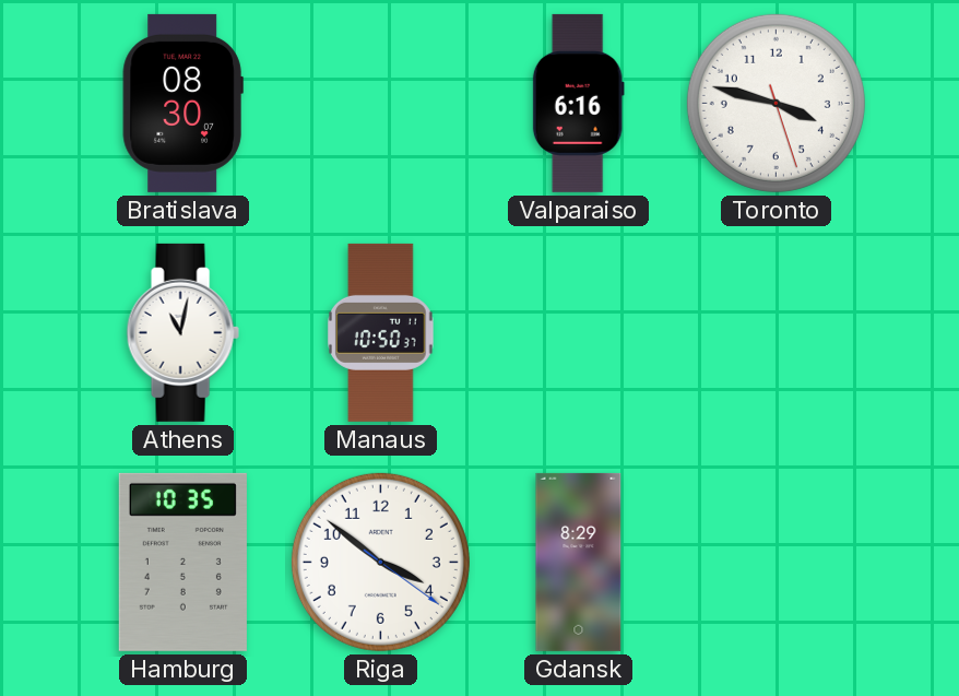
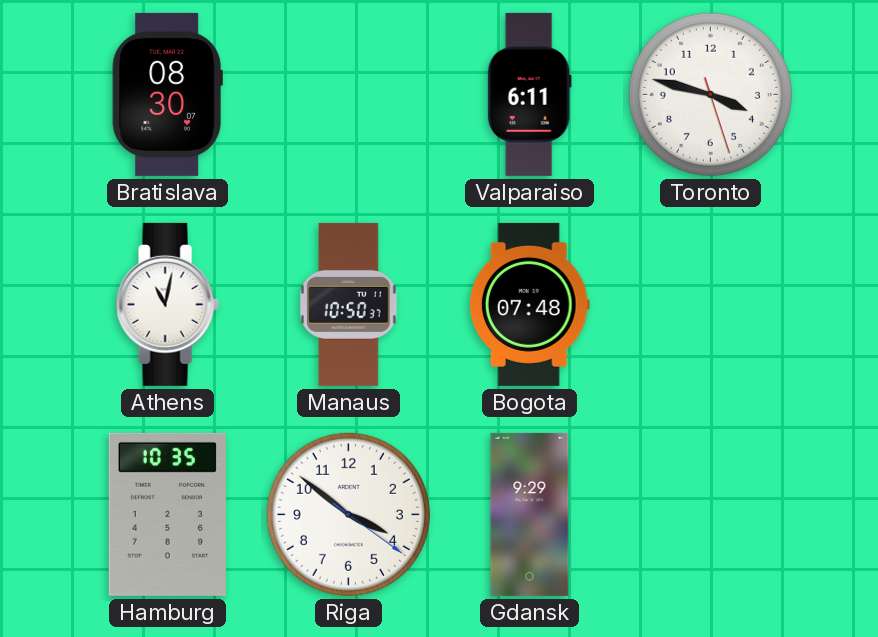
Valparaiso: 6:16 -> 6:11 (529, 94)
Bogota: none -> 07:48 (529, 304)
Gdansk: 8:29 -> 9:29 (530, 514)
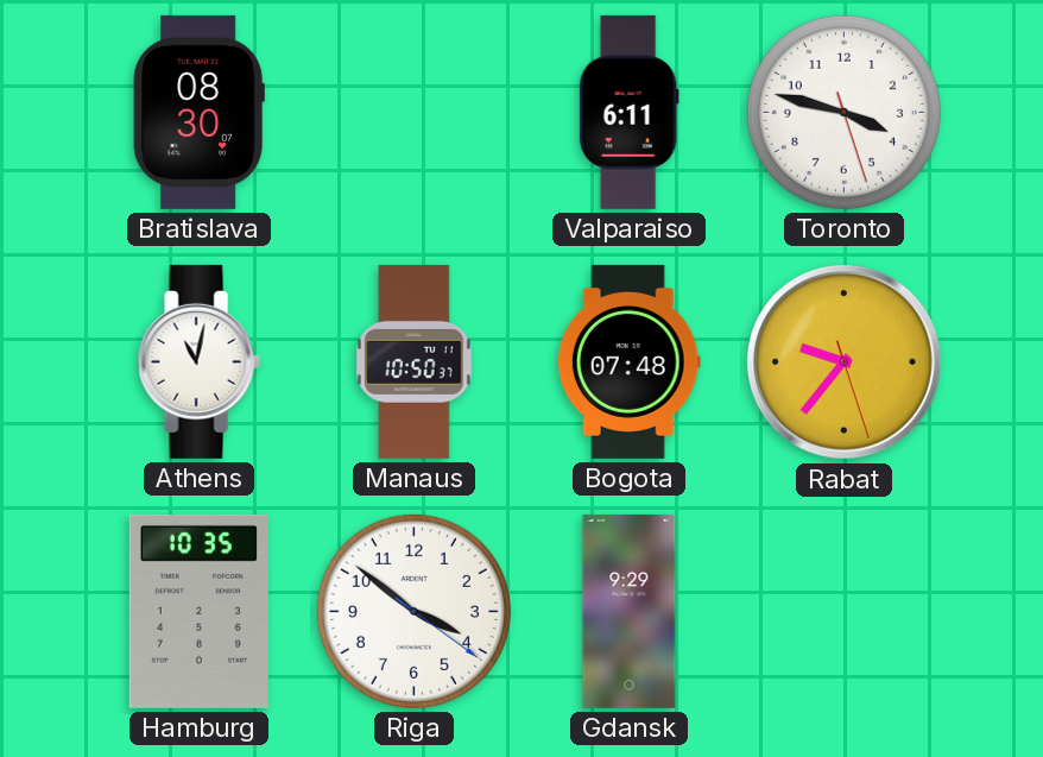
Rabat: none -> 9:36 (843, 361)
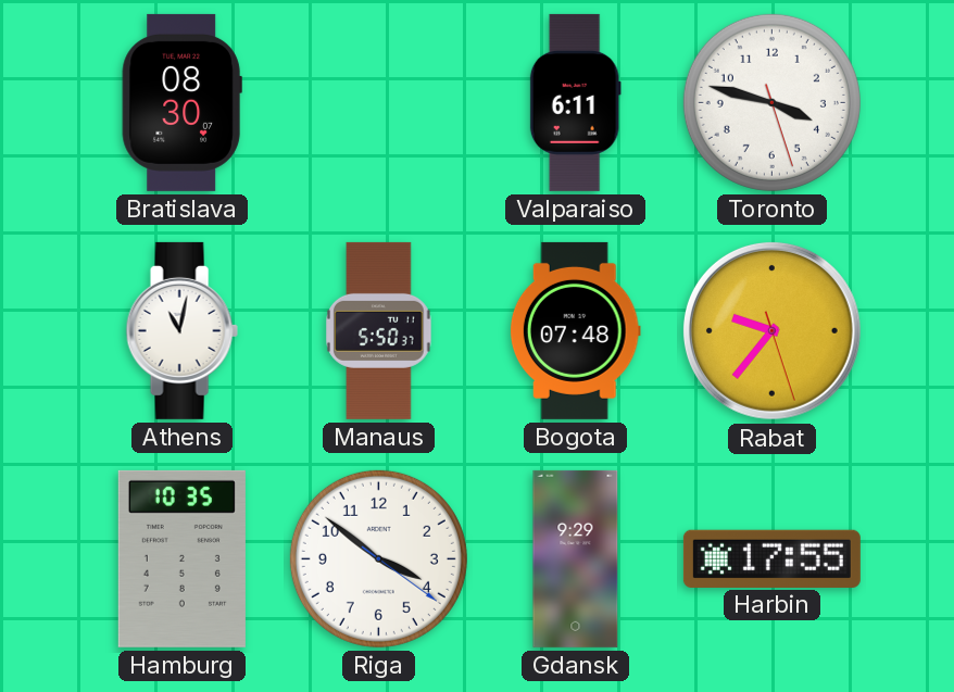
Manaus: 10:50 -> 5:50 (379, 330)
Harbin: none -> 17:55 (771, 558)
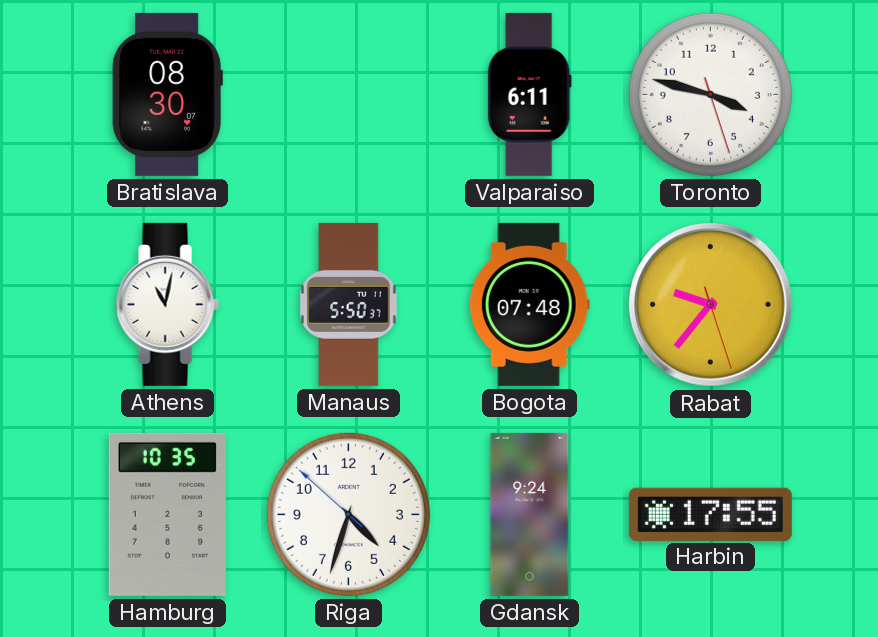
Riga: 3:51 -> 4:32 (348, 514)
Gdansk: 9:29 -> 9:24 (530, 514)
